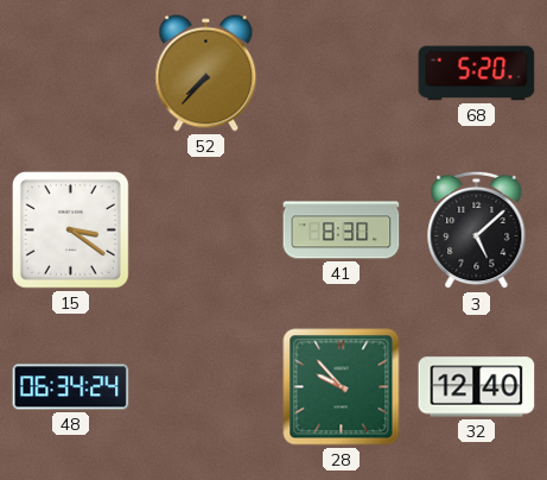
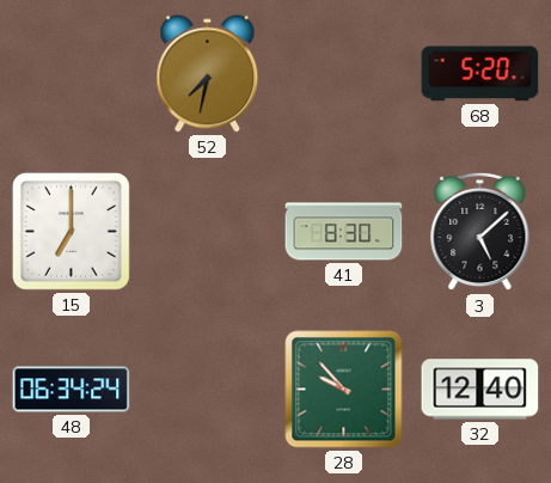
52: 7:37 -> 7:32 (208, 74)
15: 3:21 -> 7:00 (71, 231)
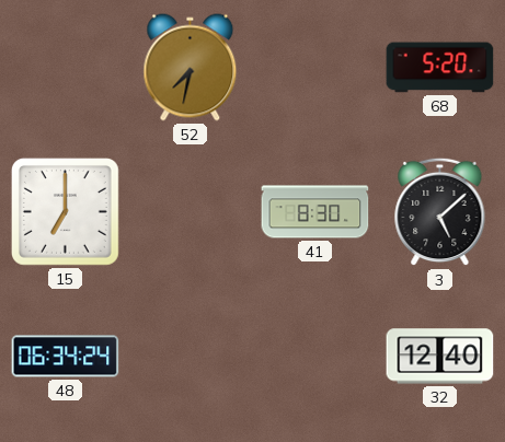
28: 9:53 -> none (344, 390)
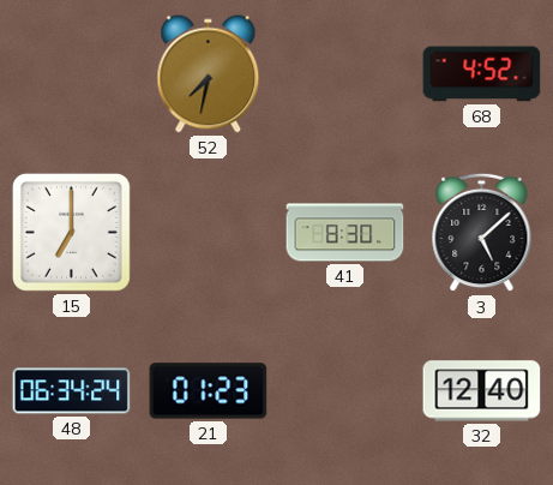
68: 5:20 -> 4:52 (482, 74)
21: none -> 01:23 (209, 391)
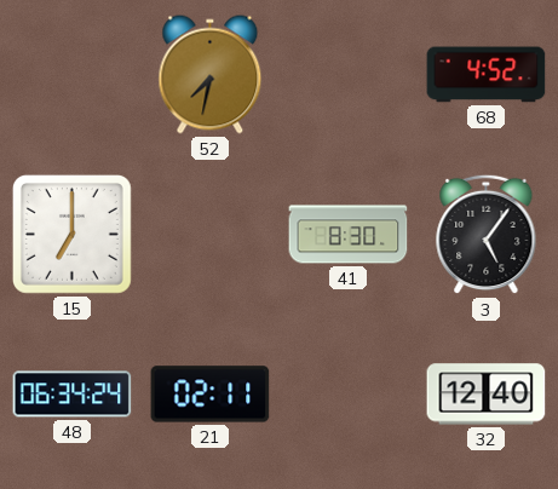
3: 5:08 -> 5:06 (487, 235)
21: 01:23 -> 02:11 (211, 395)
